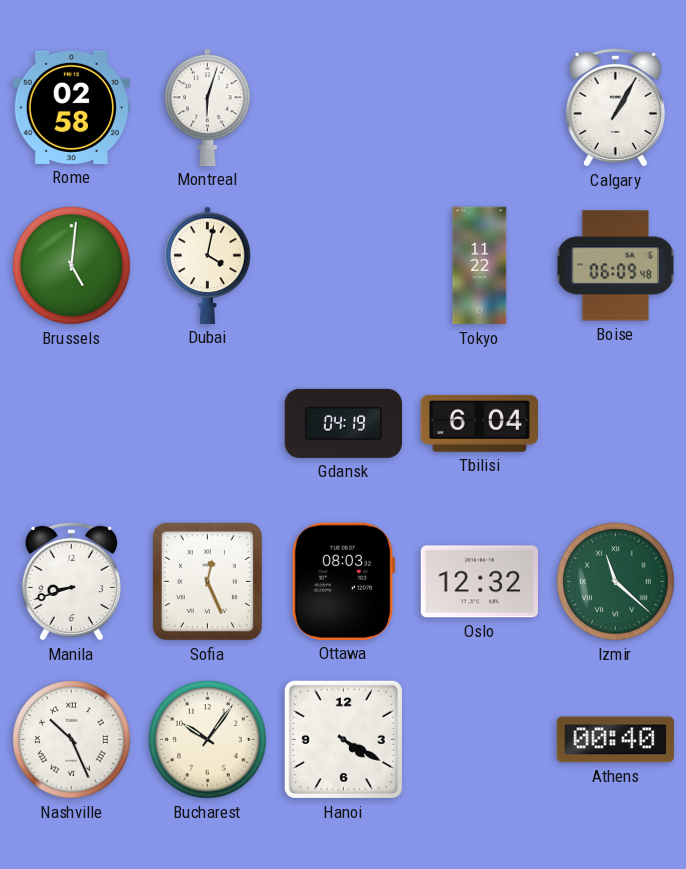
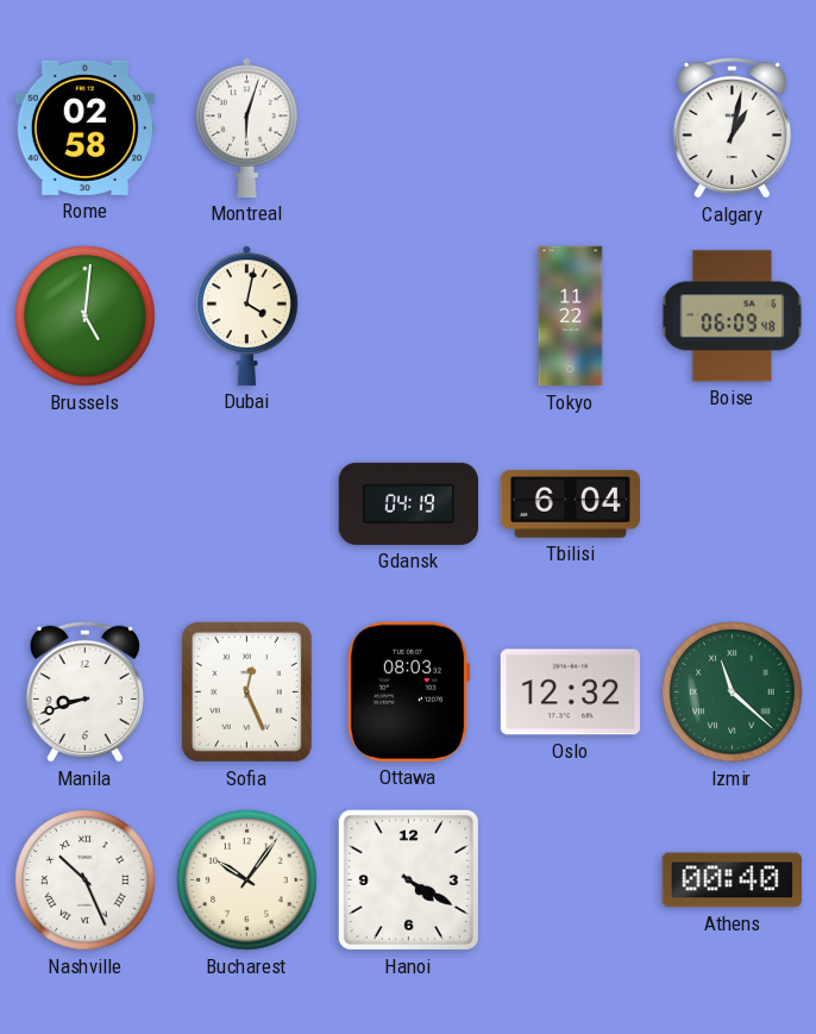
Calgary: 1:05 -> 1:02 (732, 127)
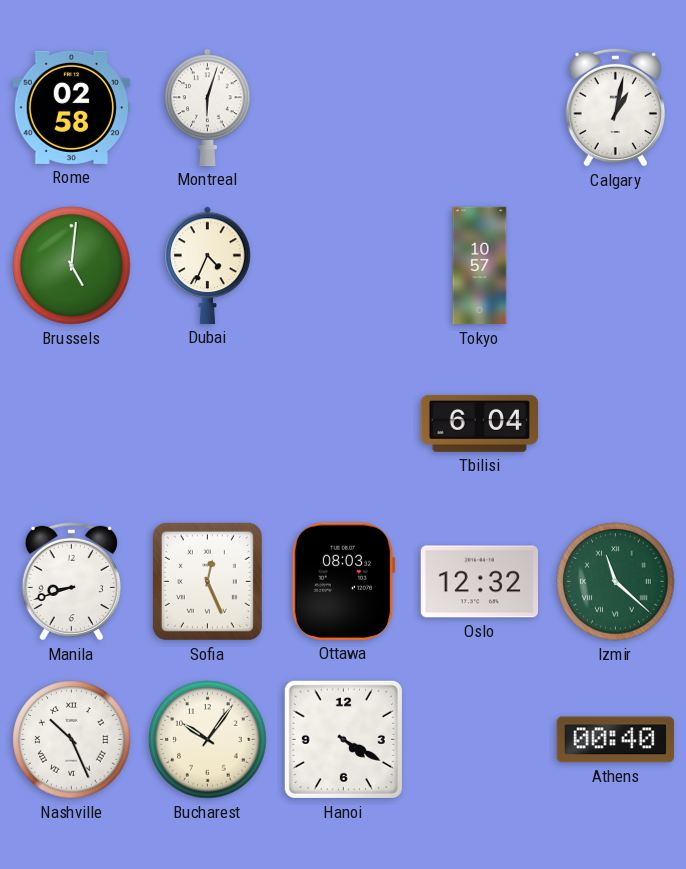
Dubai: 4:02 -> 4:34 (208, 265)
Tokyo: 11:22 -> 10:57 (480, 266)
Boise: 06:09 -> none (733, 317)
Gdansk: 04:19 -> none (408, 503)
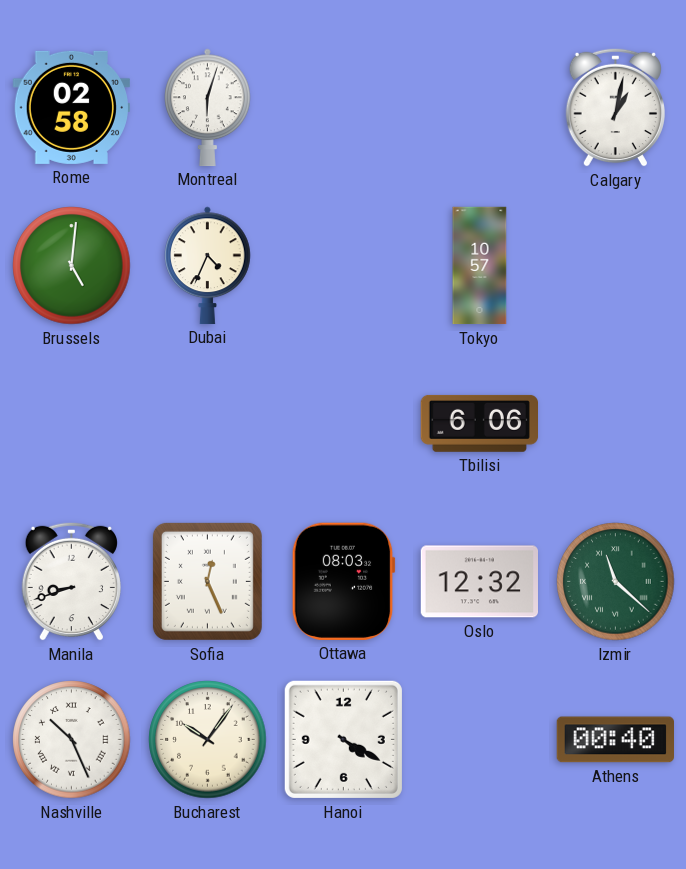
Tbilisi: 6:04 -> 6:06 (479, 423)
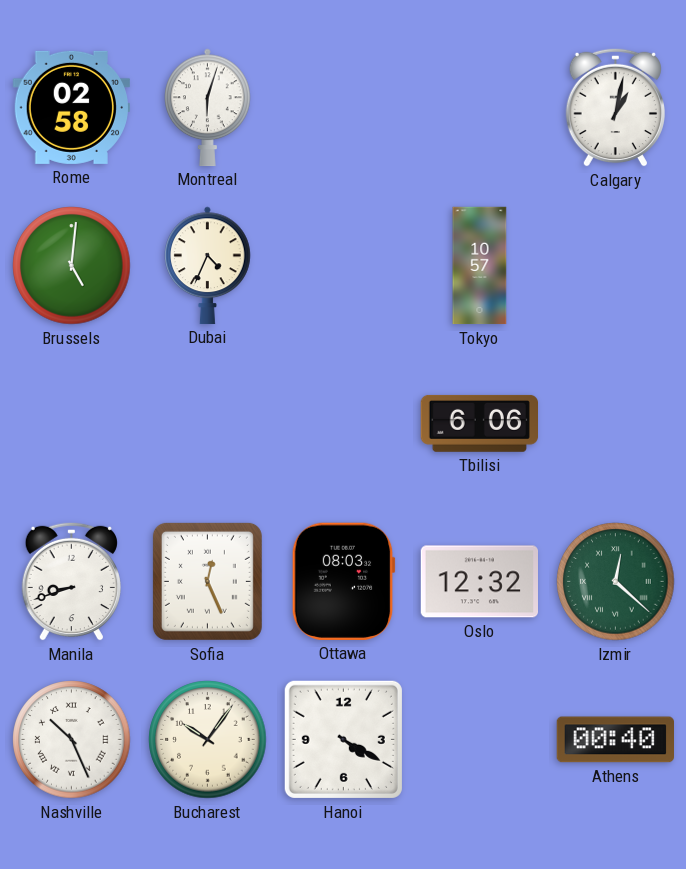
Izmir: 11:22 -> 12:22 (616, 582)
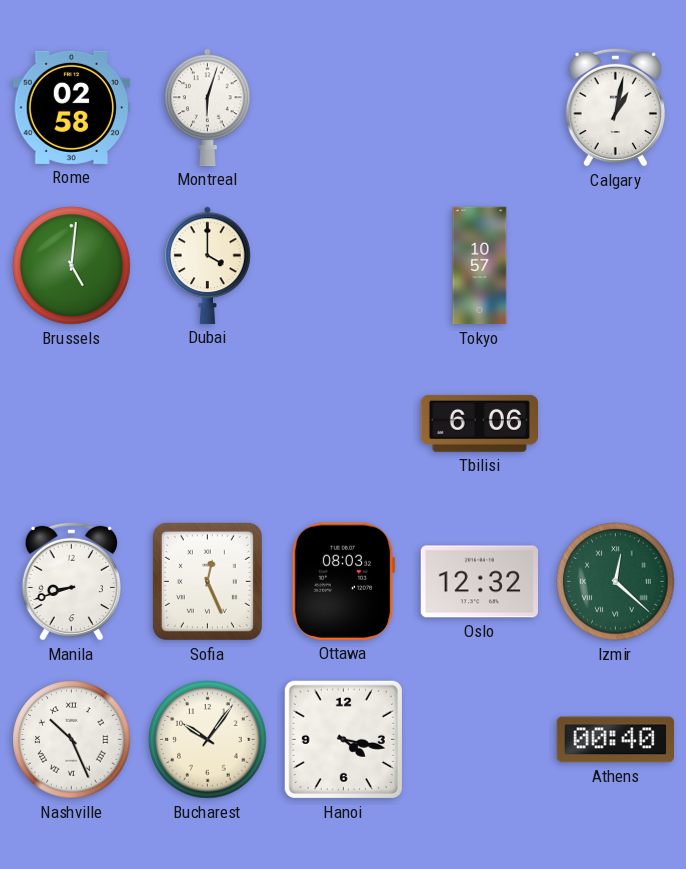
Dubai: 4:34 -> 4:00 (208, 265)
Hanoi: 4:20 -> 4:17 (343, 739)
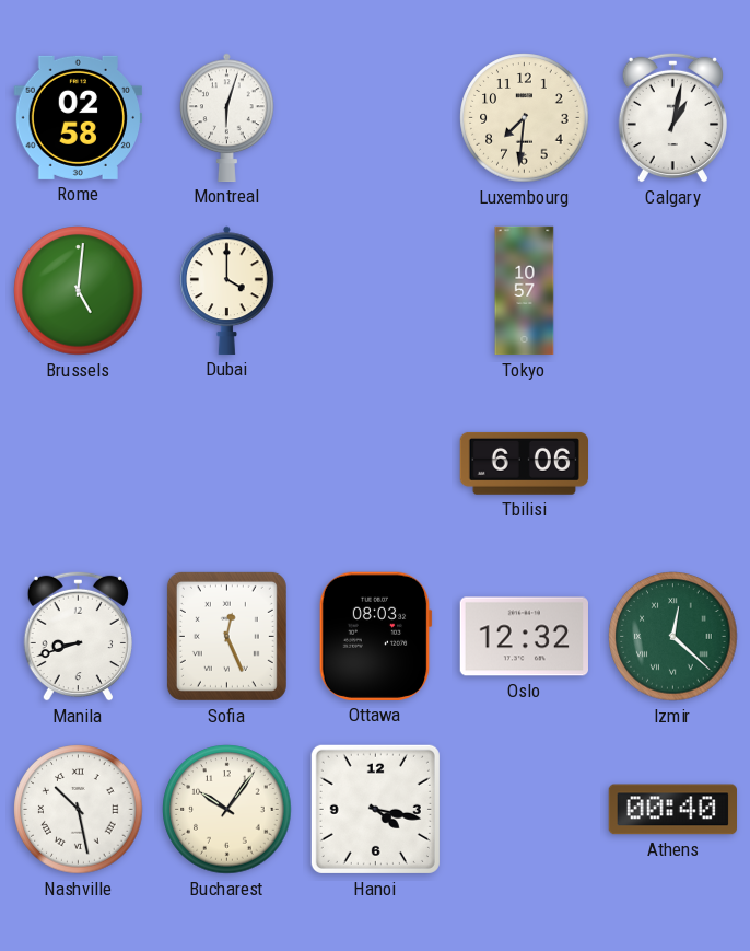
Luxembourg: none -> 7:31 (525, 118)
Nashville: 10:26 -> 10:28 (79, 810)
